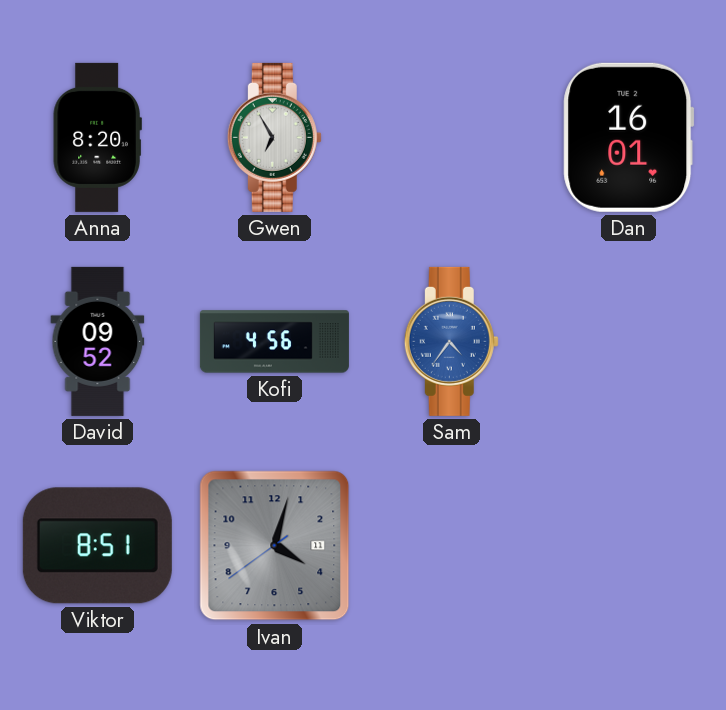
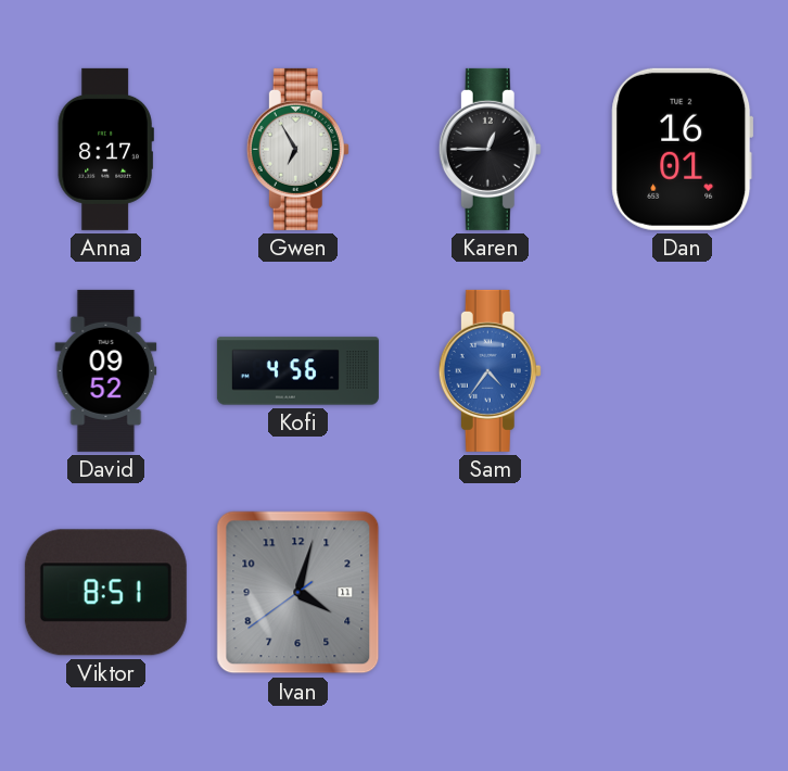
Anna: 8:20 -> 8:17 (105, 149)
Karen: none -> 12:45 (490, 149)
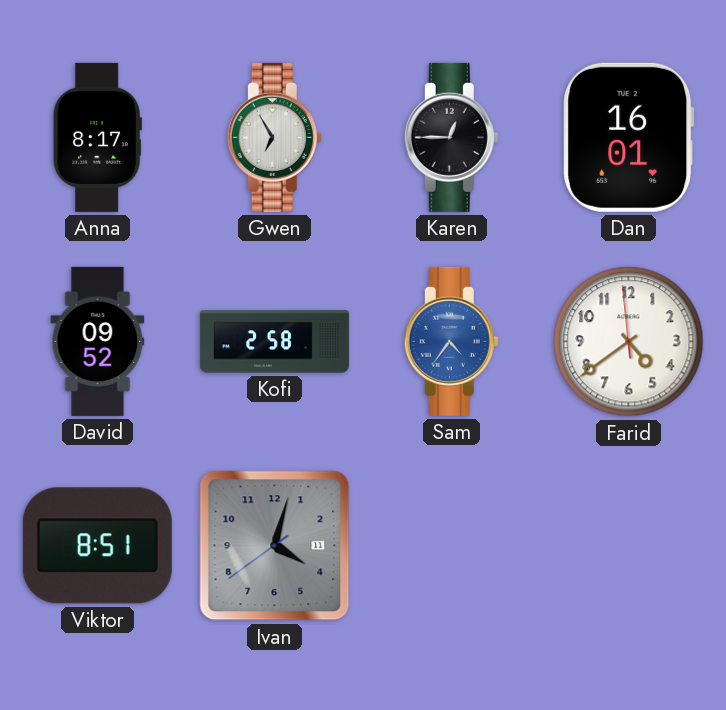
Kofi: 4:56 -> 2:58 (274, 342)
Farid: none -> 4:38 (629, 342)
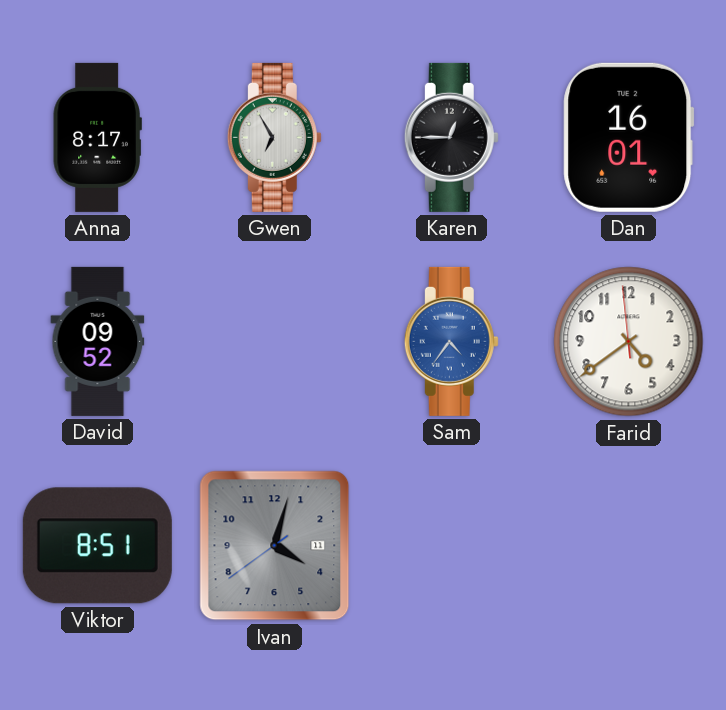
Kofi: 2:58 -> none (274, 342)
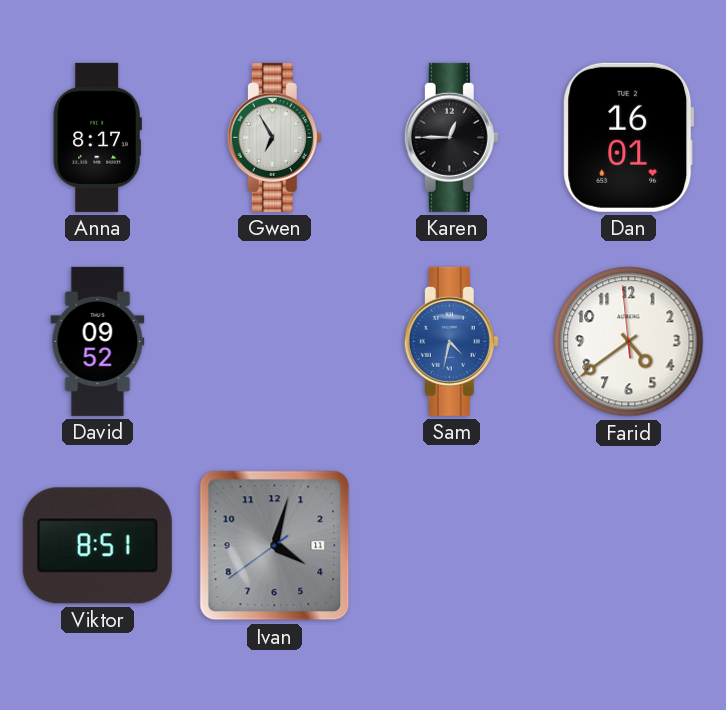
Sam: 4:36 -> 4:32 (451, 341)
